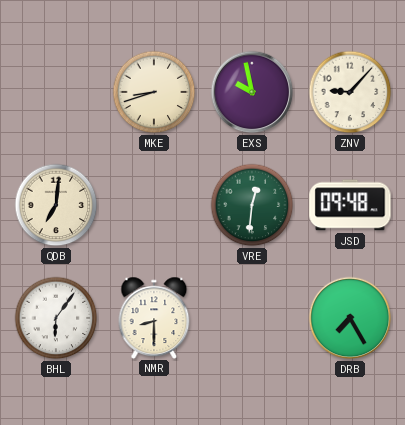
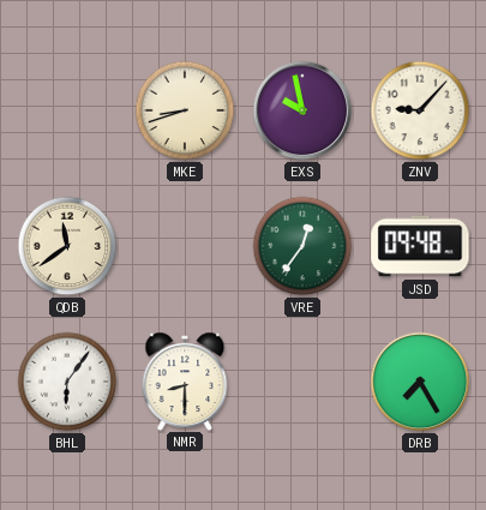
QDB: 7:01 -> 11:39 (67, 246)
VRE: 12:31 -> 12:36 (302, 246)
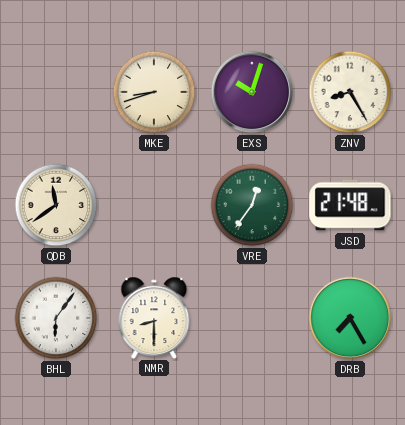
EXS: 9:58 -> 10:03 (252, 92)
ZNV: 9:07 -> 8:25 (350, 92)
JSD: 09:48 -> 21:48 (350, 205)
